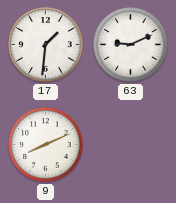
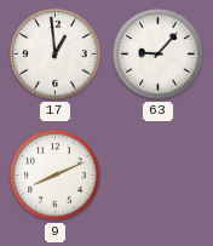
17: 1:31 -> 12:59 (56, 55)
63: 9:11 -> 9:07 (159, 55)
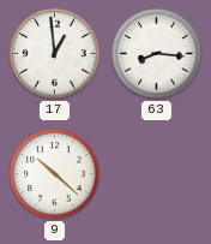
63: 9:07 -> 8:16 (157, 54)
9: 8:11 -> 10:22 (55, 174)
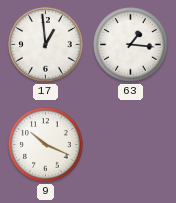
63: 8:16 -> 1:16 (131, 45)
9: 10:22 -> 10:19 (46, 145)
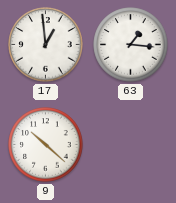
9: 10:19 -> 10:22 (46, 145)
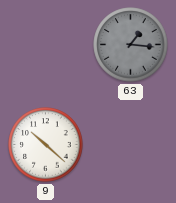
17: 12:59 -> none (46, 45)
63 dial: white -> grey (131, 45)
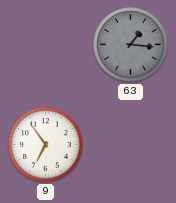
9: 10:22 -> 6:54 (46, 145)
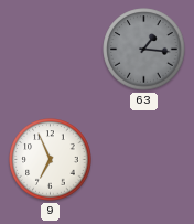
9: 6:54 -> 6:56 (51, 160)
